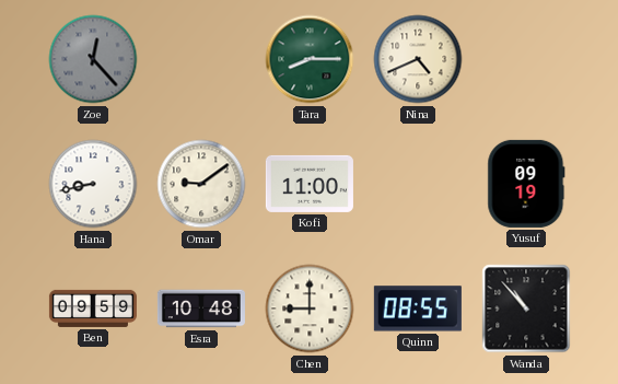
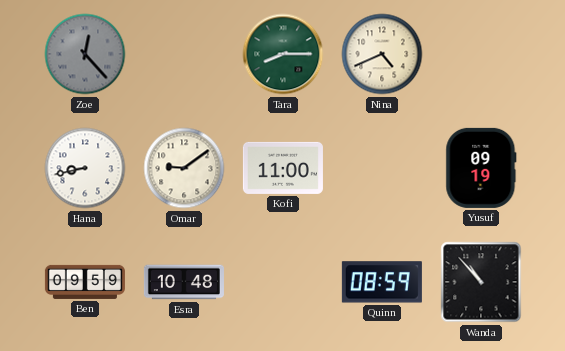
Chen: 9:00 -> none (310, 309)
Quinn: 08:55 -> 08:59 (382, 282)
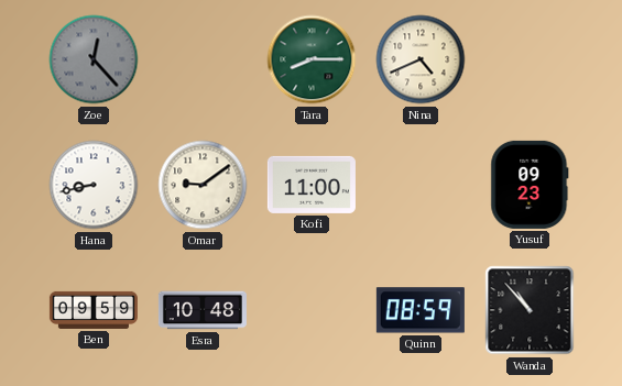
Yusuf: 09:19 -> 09:23 (530, 185)
